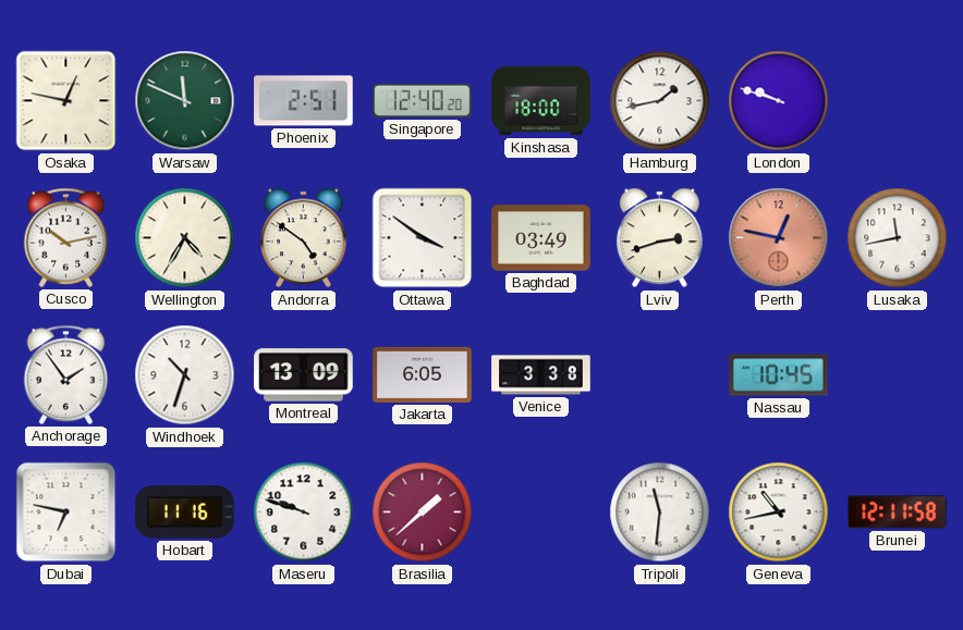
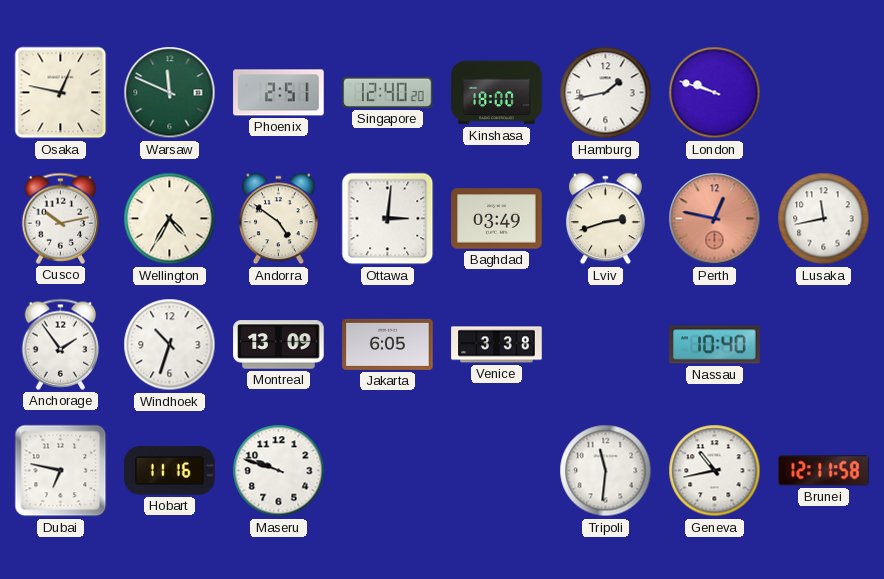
Ottawa: 3:51 -> 3:01 (388, 219)
Nassau: 10:45 -> 10:40 (715, 345)
Brasilia: 1:38 -> none (423, 512)
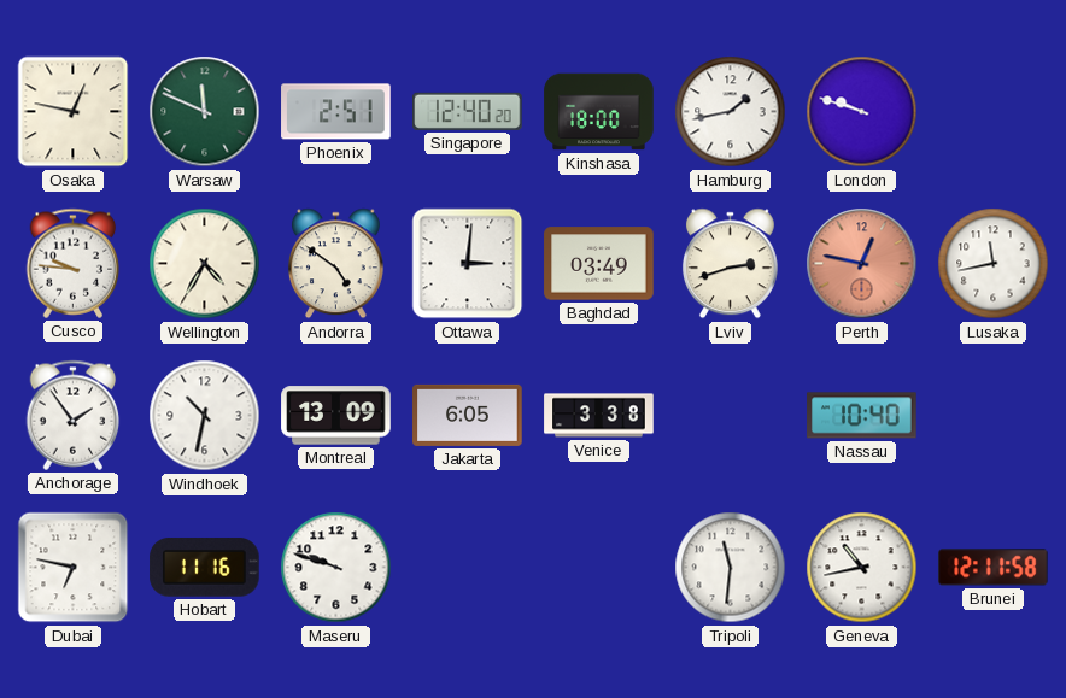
Cusco: 10:13 -> 9:46 (74, 263)
Windhoek: 10:33 -> 10:32 (205, 416)
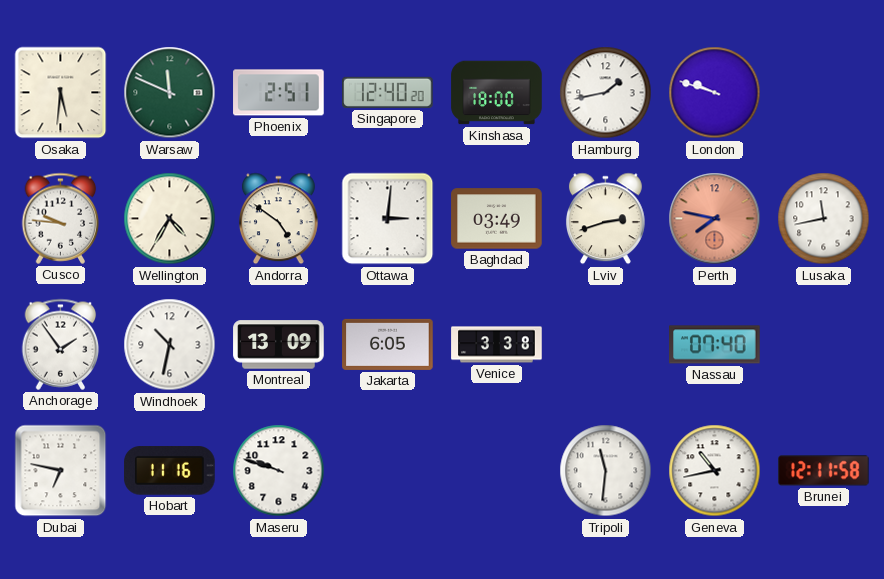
Osaka: 12:47 -> 5:31 (61, 93)
Perth: 12:47 -> 7:47 (715, 219)
Nassau: 10:40 -> 07:40 (715, 345)
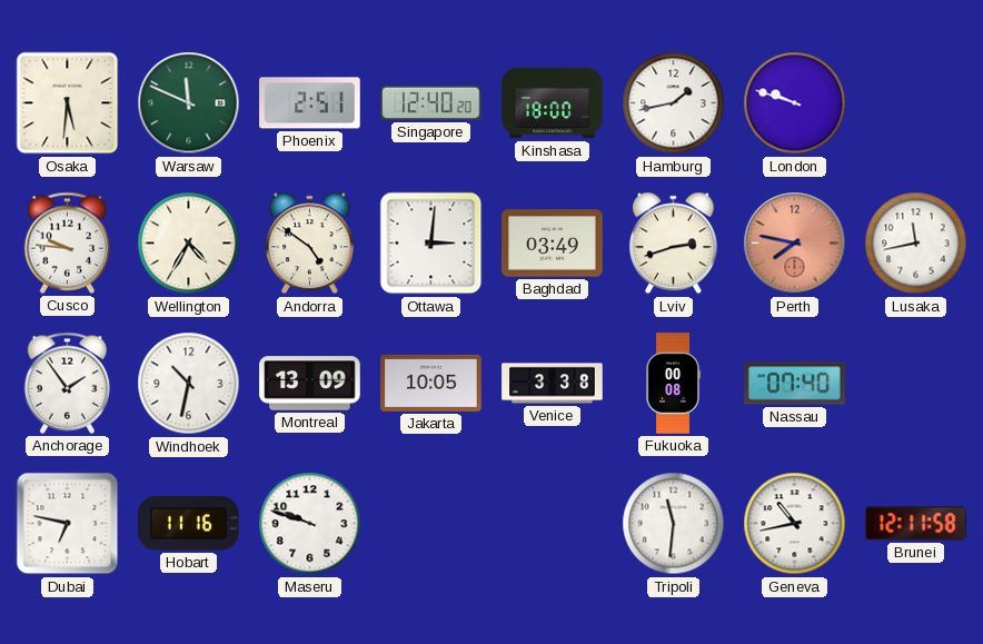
Jakarta: 6:05 -> 10:05 (431, 383)
Fukuoka: none -> 00:08 (673, 384)
